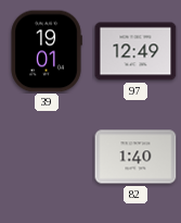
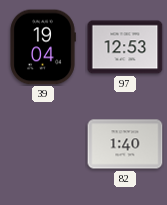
39: 19:01 -> 19:04 (43, 47)
97: 12:49 -> 12:53 (125, 47)
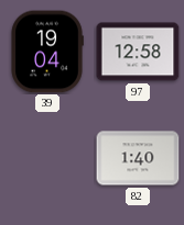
97: 12:53 -> 12:58 (138, 52)
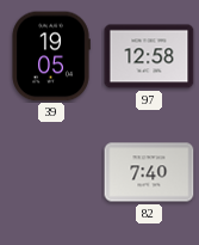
39: 19:04 -> 19:05 (51, 56)
82: 1:40 -> 7:40 (149, 172)
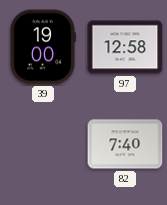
39: 19:05 -> 19:00 (43, 47)
